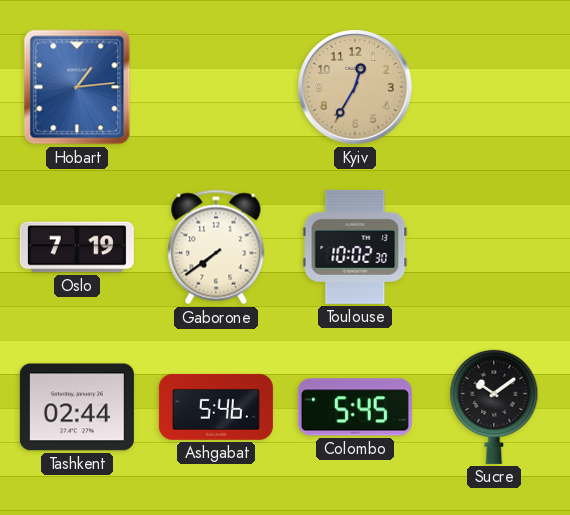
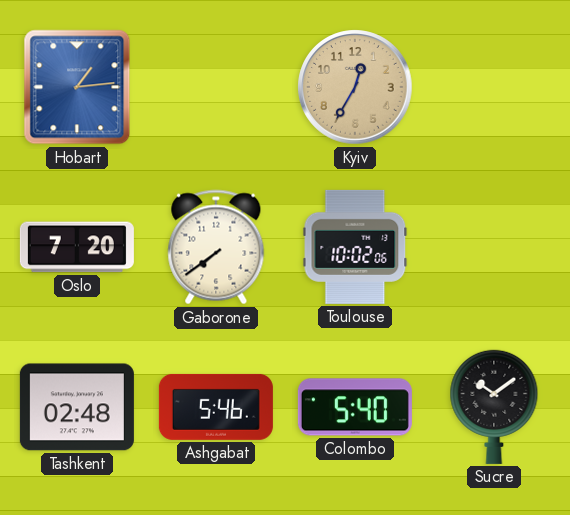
Oslo: 7:19 -> 7:20 (77, 247)
Toulouse: 10:02:30 -> 10:02:06 (355, 247)
Tashkent: 02:44 -> 02:48 (77, 407)
Colombo: 5:45 -> 5:40 (355, 407)
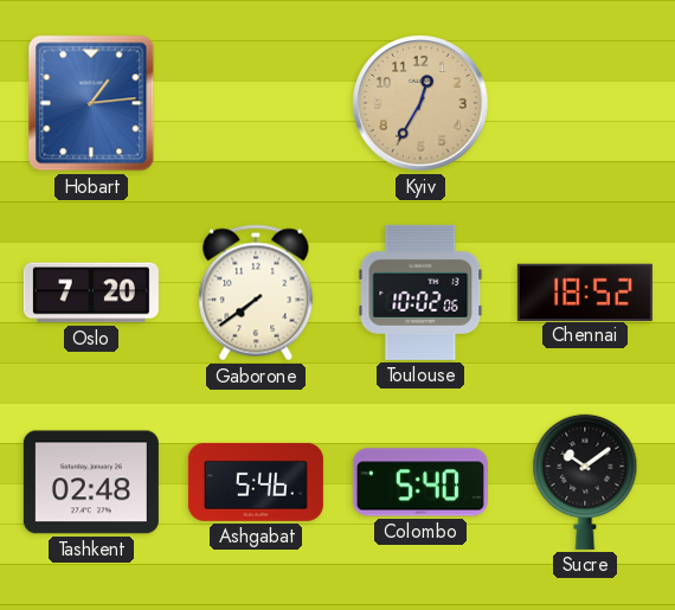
Chennai: none -> 18:52 (585, 291)
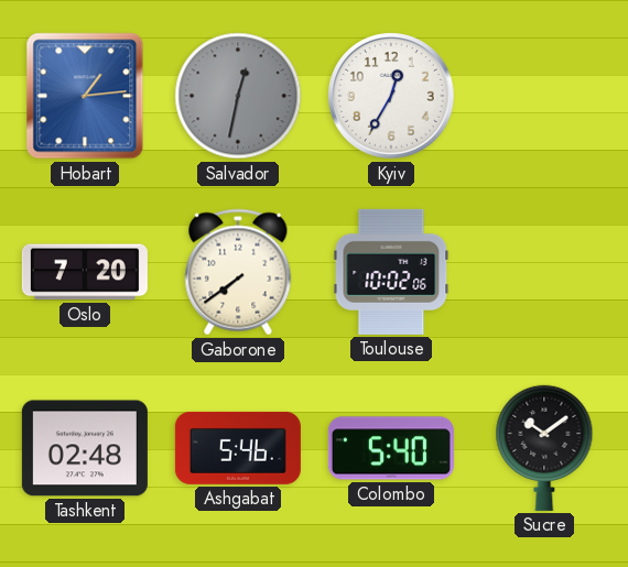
Salvador: none -> 12:32 (238, 96)
Kyiv dial: champagne -> white (391, 96)
Chennai: 18:52 -> none (585, 291)
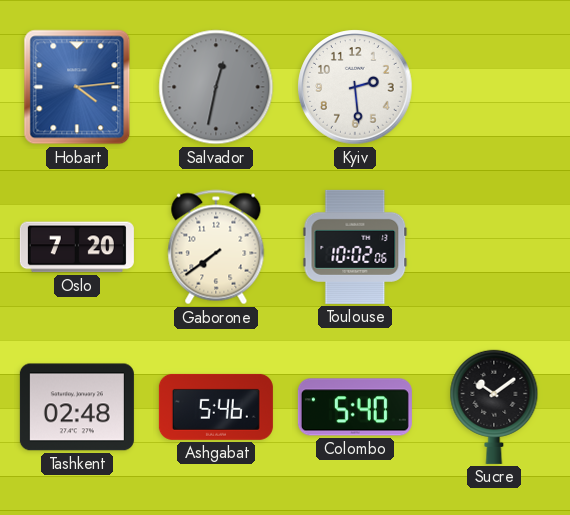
Hobart: 1:14 -> 4:14 (77, 87)
Kyiv: 12:35 -> 2:29 (355, 87)
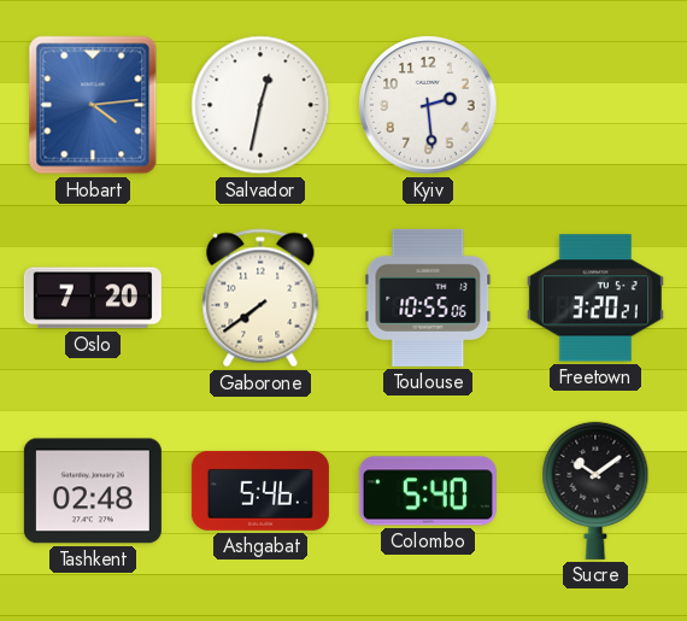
Salvador dial: grey -> white (260, 105)
Toulouse: 10:02 -> 10:55 (428, 298)
Freetown: none -> 3:20 (595, 298)
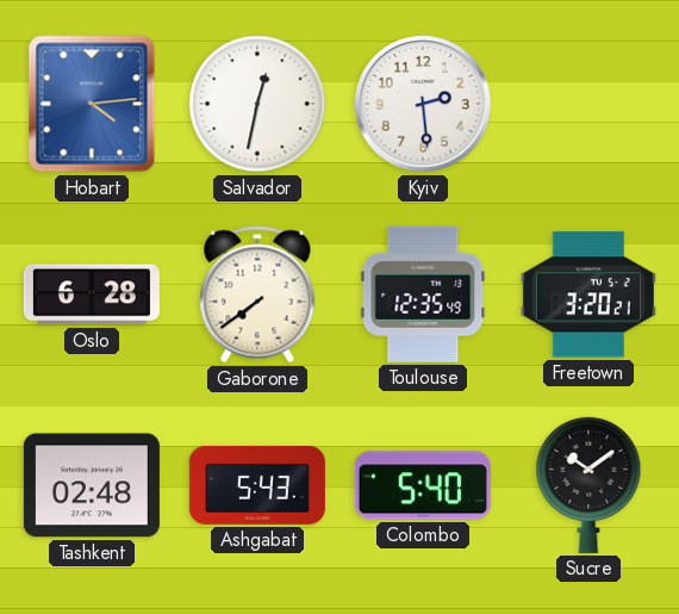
Oslo: 7:20 -> 6:28 (92, 294)
Toulouse: 10:55 -> 12:35 (423, 294)
Ashgabat: 5:46 -> 5:43 (257, 485)
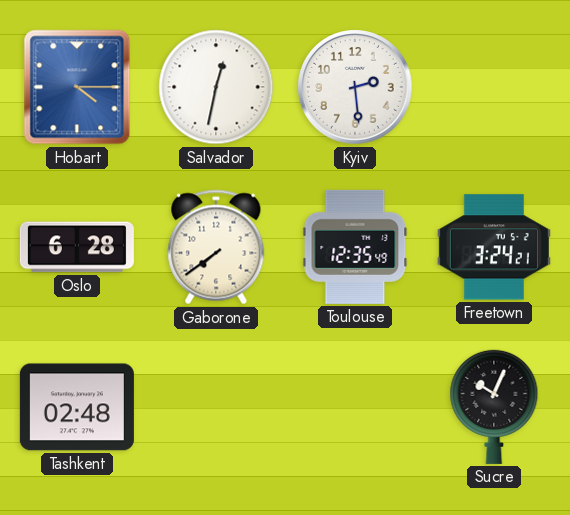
Hobart: 4:14 -> 4:15 (77, 87)
Freetown: 3:20 -> 3:24 (494, 247)
Ashgabat: 5:43 -> none (257, 485)
Colombo: 5:40 -> none (423, 485)
Sucre: 10:09 -> 10:04 (494, 407)
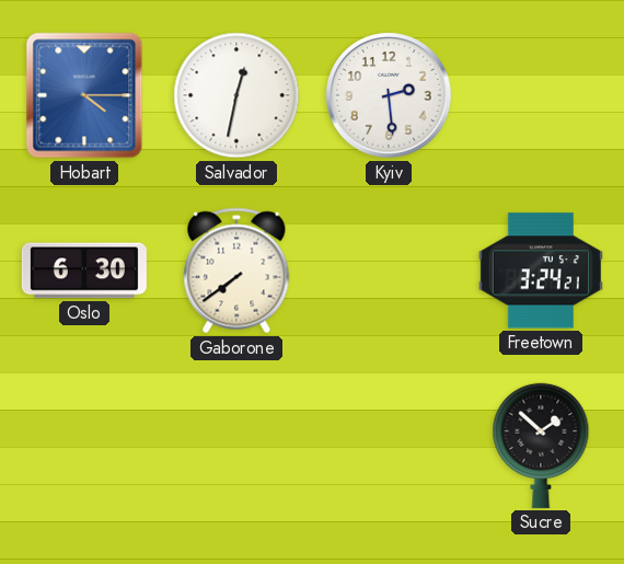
Oslo: 6:28 -> 6:30 (84, 271)
Toulouse: 12:35 -> none (355, 247)
Tashkent: 02:48 -> none (77, 407)
Sucre: 10:04 -> 1:52 (541, 446)
